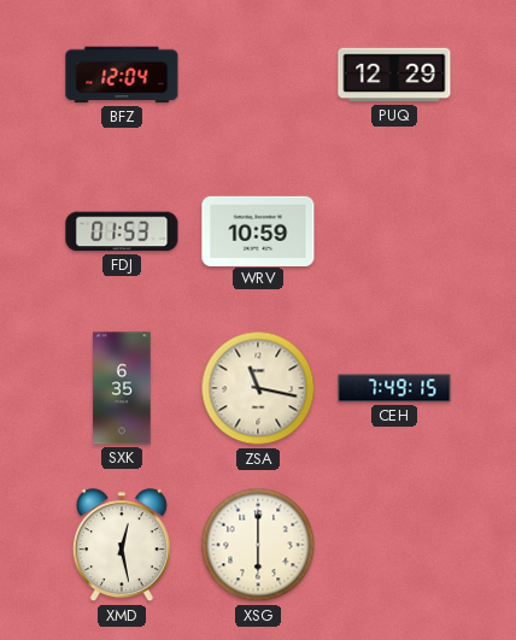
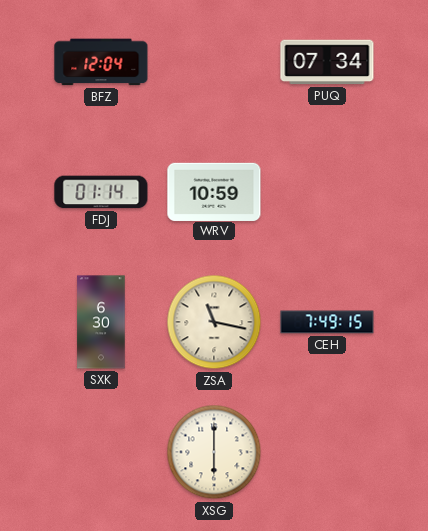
PUQ: 12:29 -> 07:34 (327, 62)
FDJ: 01:53 -> 01:14 (101, 192)
SXK: 6:35 -> 6:30 (101, 322)
XMD: 12:28 -> none (122, 546)
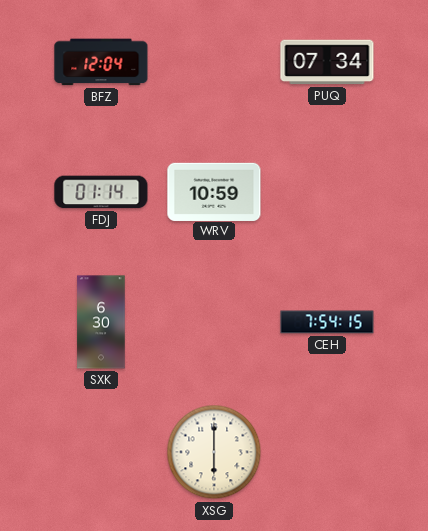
ZSA: 11:17 -> none (214, 322)
CEH: 7:49 -> 7:54 (327, 322)
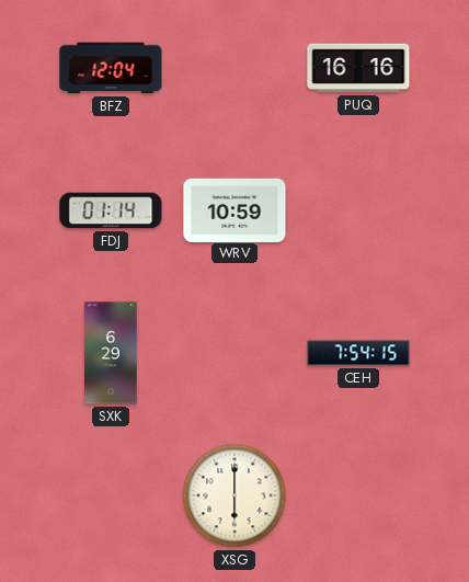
PUQ: 07:34 -> 16:16 (358, 68)
SXK: 6:30 -> 6:29 (111, 353)
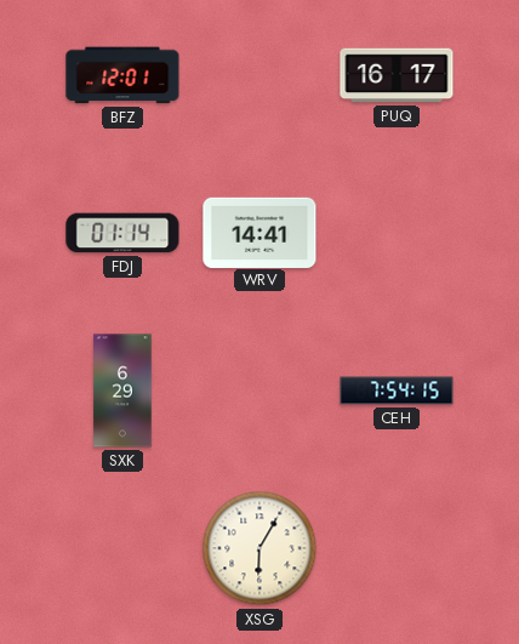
BFZ: 12:04 -> 12:01 (122, 75)
PUQ: 16:16 -> 16:17 (397, 75)
WRV: 10:59 -> 14:41 (259, 232)
XSG: 6:00 -> 6:05 (259, 548)
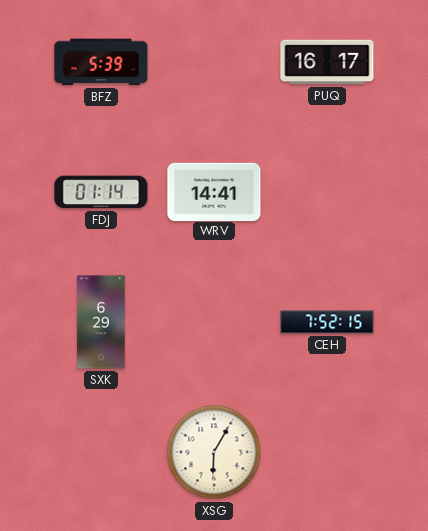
BFZ: 12:01 -> 5:39 (101, 62)
CEH: 7:54 -> 7:52 (327, 322)
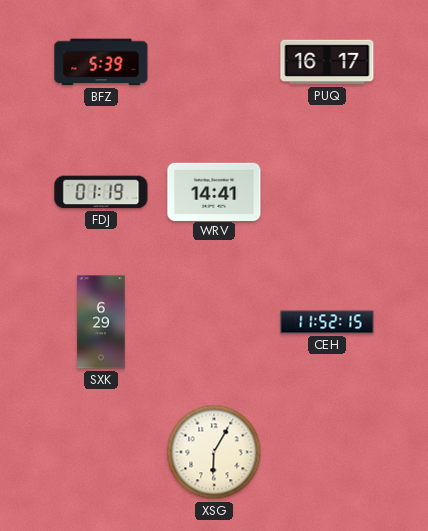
FDJ: 01:14 -> 01:19 (101, 192)
CEH: 7:52 -> 11:52 (327, 322)
